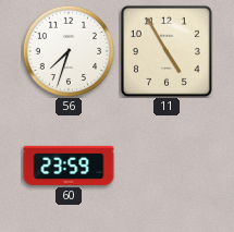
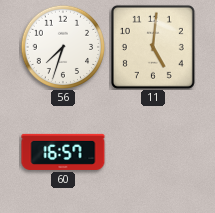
11: 4:55 -> 5:01 (153, 47)
60: 23:59 -> 16:57 (63, 152)
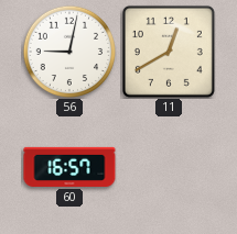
56: 7:33 -> 9:02 (69, 52)
11: 5:01 -> 12:40 (169, 52)
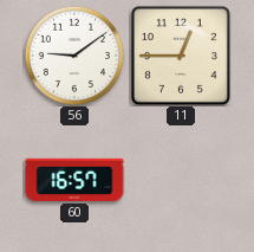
56: 9:02 -> 9:09 (74, 56)
11: 12:40 -> 12:45 (181, 56)
